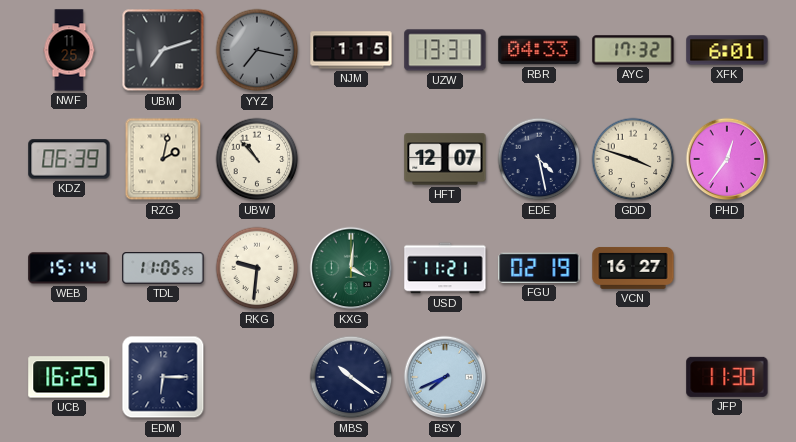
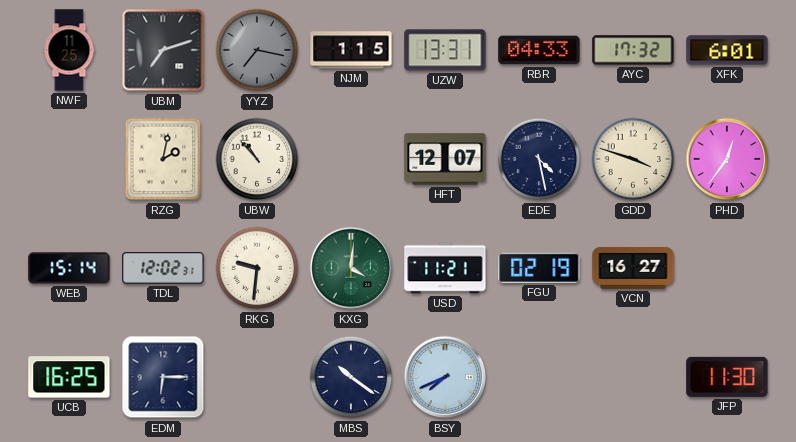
KDZ: 06:39 -> none (69, 159)
TDL: 11:05 -> 12:02 (163, 268)
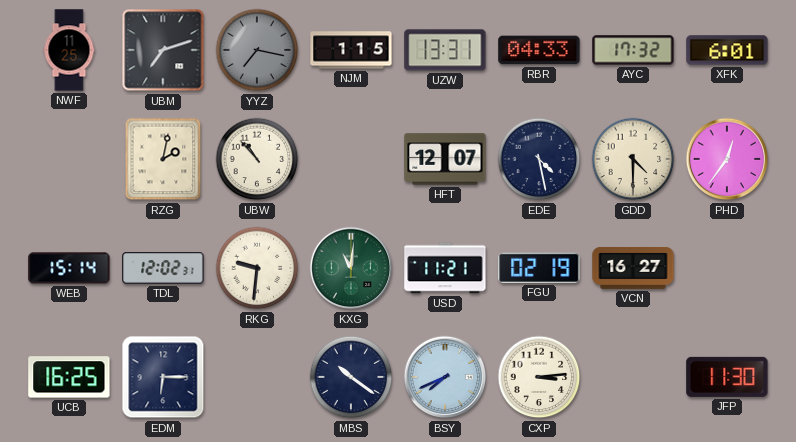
GDD: 3:48 -> 4:30 (633, 159)
KXG: 4:01 -> 11:01 (351, 268)
CXP: none -> 3:14 (539, 377)
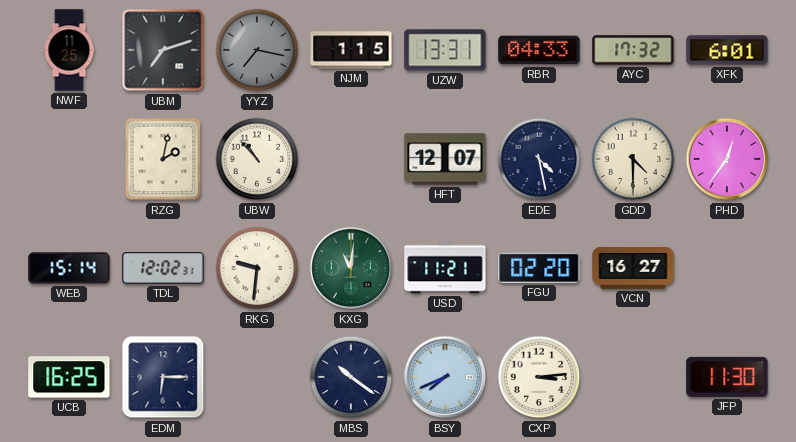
FGU: 02:19 -> 02:20 (539, 268)
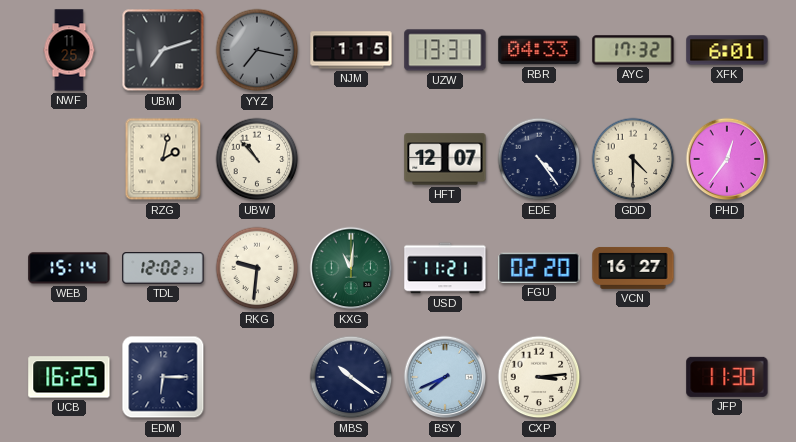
EDE: 4:28 -> 4:24 (539, 159)
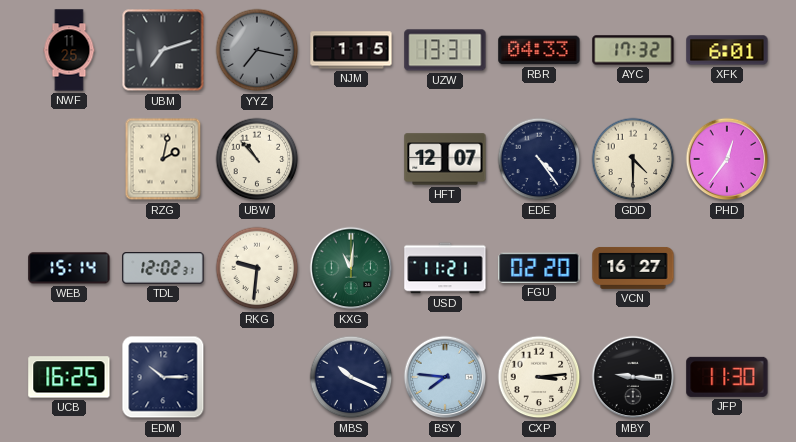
EDM: 6:15 -> 10:15 (163, 377)
MBS: 10:21 -> 10:19 (351, 377)
BSY: 7:41 -> 7:46 (445, 377)
MBY: none -> 9:16 (633, 377)
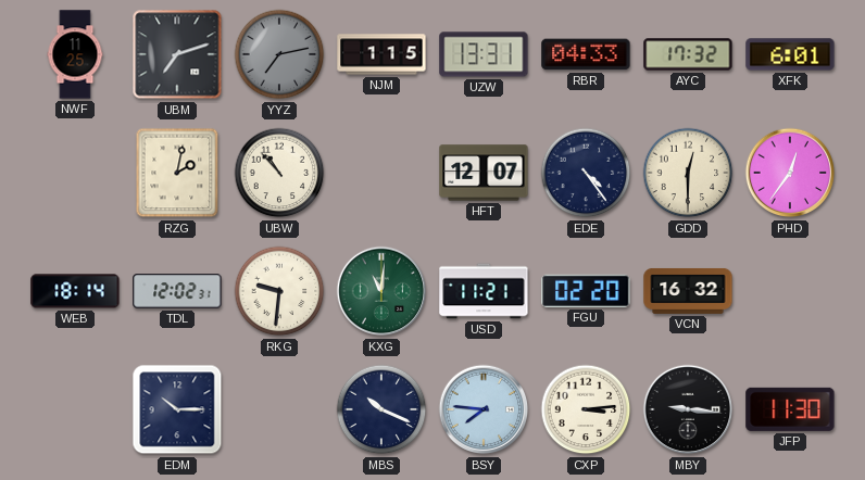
YYZ: 7:17 -> 7:13 (279, 54)
GDD: 4:30 -> 12:30 (688, 173)
WEB: 15:14 -> 18:14 (75, 291)
VCN: 16:27 -> 16:32 (688, 291)
UCB: 16:25 -> none (69, 377)
